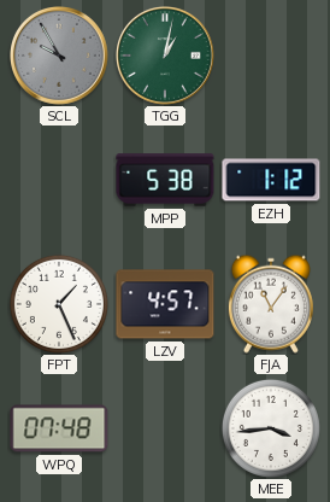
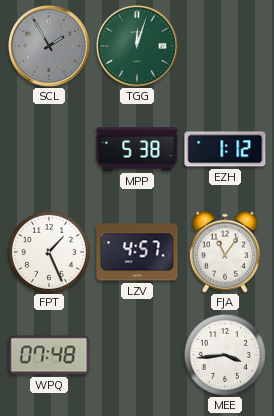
SCL: 9:55 -> 1:55 (50, 47)
TGG: 1:02 -> 12:03 (138, 47)
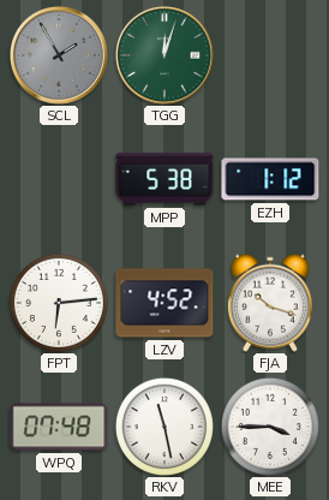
FPT: 1:26 -> 6:14 (59, 303)
LZV: 4:57 -> 4:52 (164, 303)
FJA: 11:06 -> 10:18 (270, 303)
RKV: none -> 11:28 (164, 427)
MEE: 3:44 -> 3:45 (270, 427)
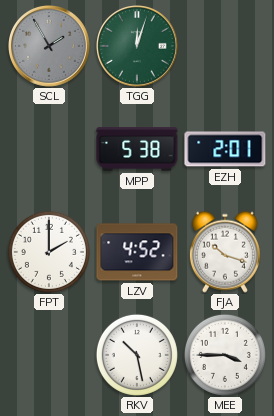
EZH: 1:12 -> 2:01 (225, 149)
FPT: 6:14 -> 2:00 (49, 252)
WPQ: 07:48 -> none (59, 427)
RKV: 11:28 -> 10:28 (137, 355)
